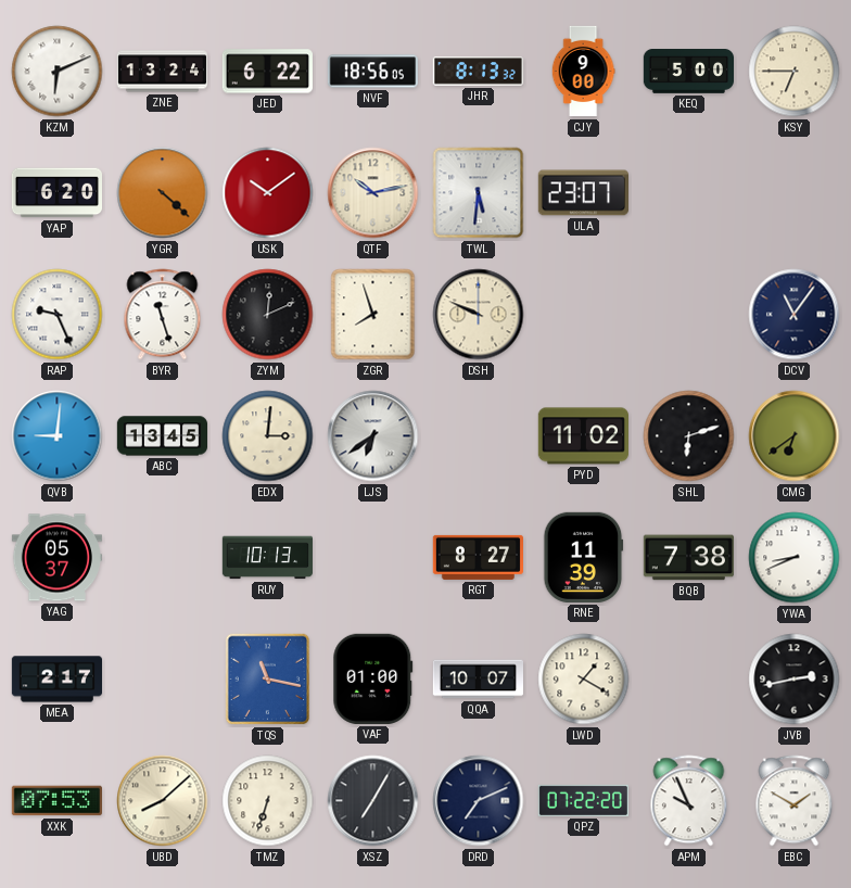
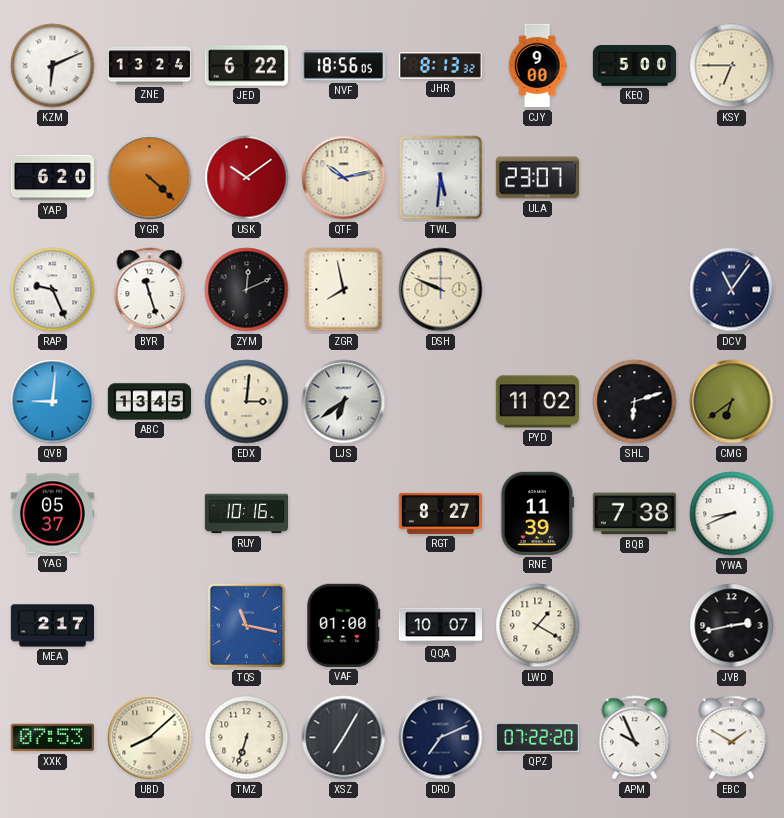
ZGR: 7:57 -> 7:58 (344, 290)
RUY: 10:13 -> 10:16 (246, 514)
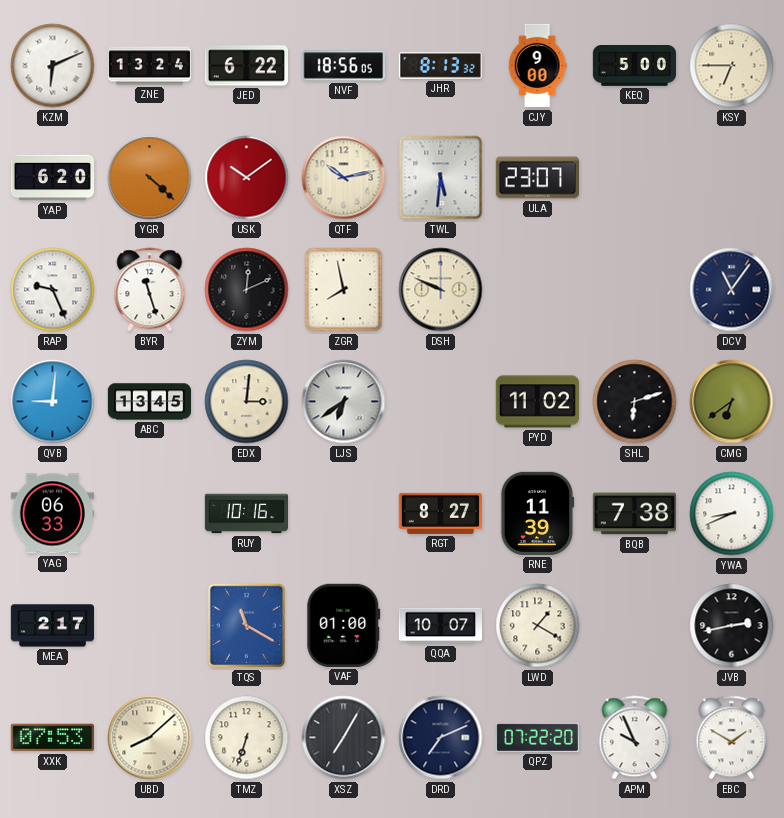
YAG: 05:37 -> 06:33 (52, 514)
TQS: 11:17 -> 11:20 (247, 626)
